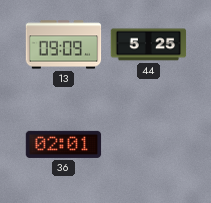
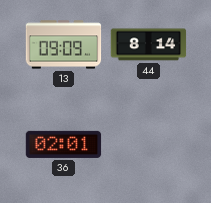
44: 5:25 -> 8:14 (149, 45)
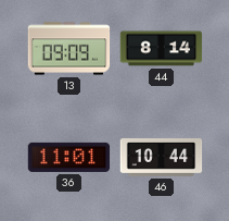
36: 02:01 -> 11:01 (69, 157)
46: none -> 10:44 (162, 158)
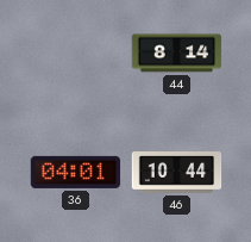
13: 09:09 -> none (69, 49)
36: 11:01 -> 04:01 (76, 172)
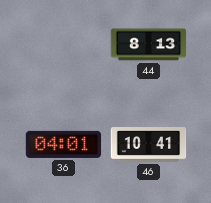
44: 8:14 -> 8:13 (149, 45)
46: 10:44 -> 10:41 (149, 145)
